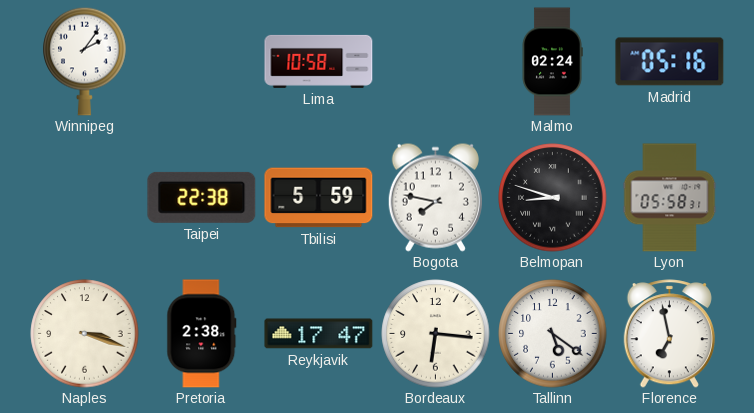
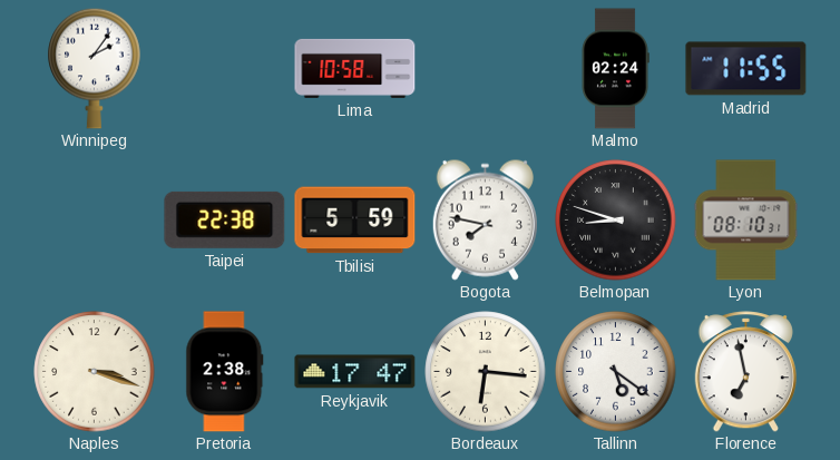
Madrid: 05:16 -> 11:55 (746, 69)
Lyon: 05:58 -> 08:10 (746, 221)
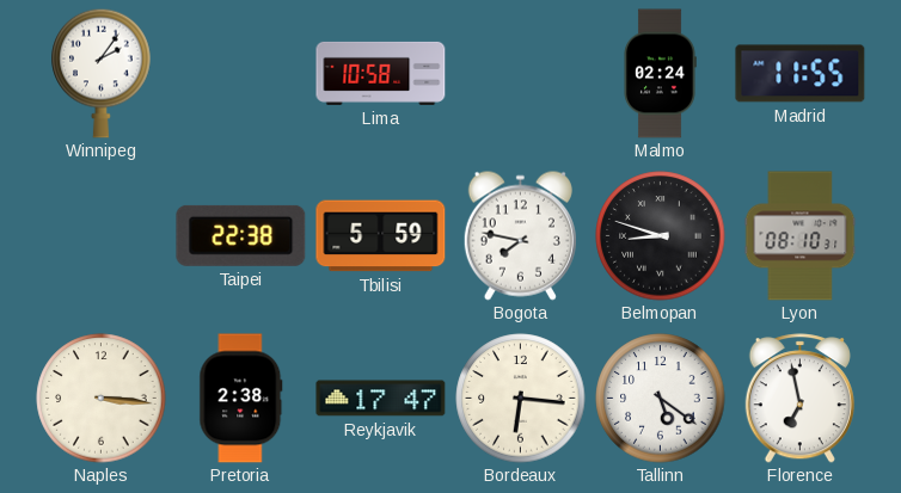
Naples: 3:18 -> 3:16 (102, 399)
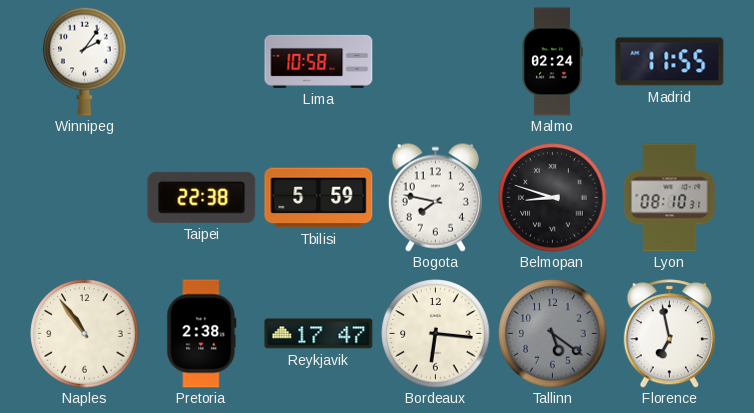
Naples: 3:16 -> 10:54 (85, 334)
Tallinn dial: white -> grey (553, 334)
